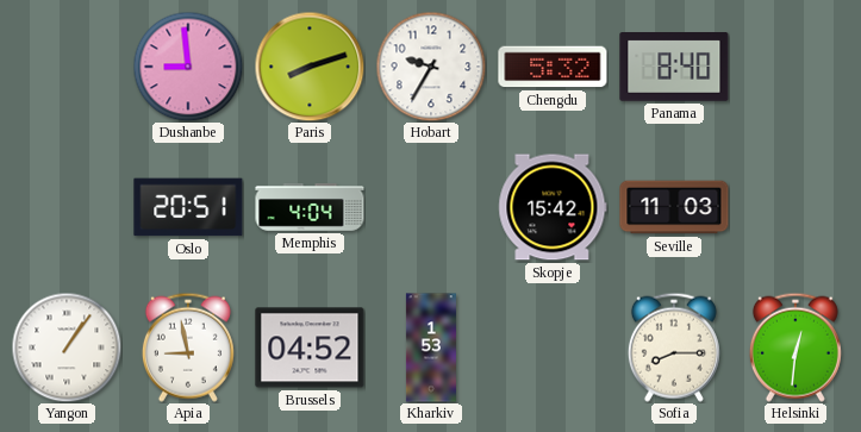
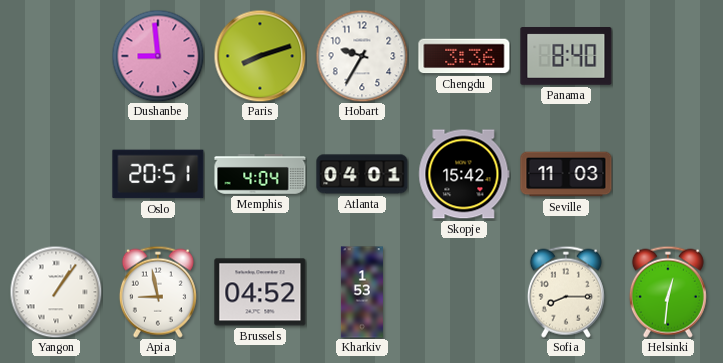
Chengdu: 5:32 -> 3:36 (464, 56)
Atlanta: none -> 04:01 (362, 174)
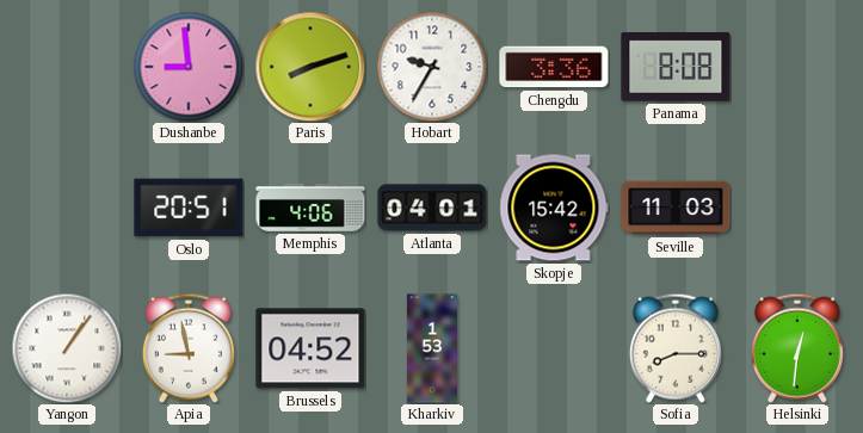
Panama: 8:40 -> 8:08 (676, 68)
Memphis: 4:04 -> 4:06 (310, 208)
